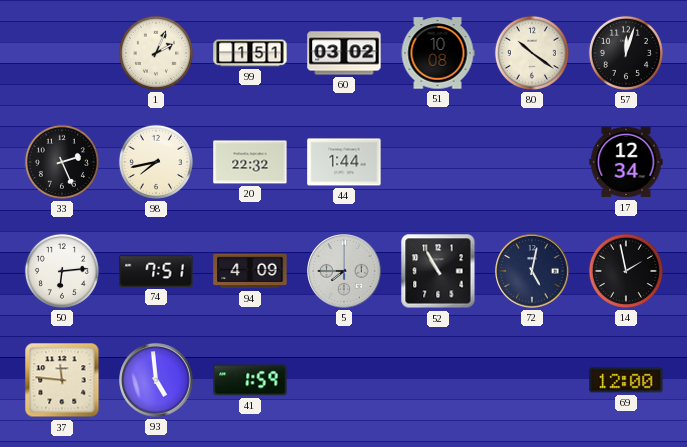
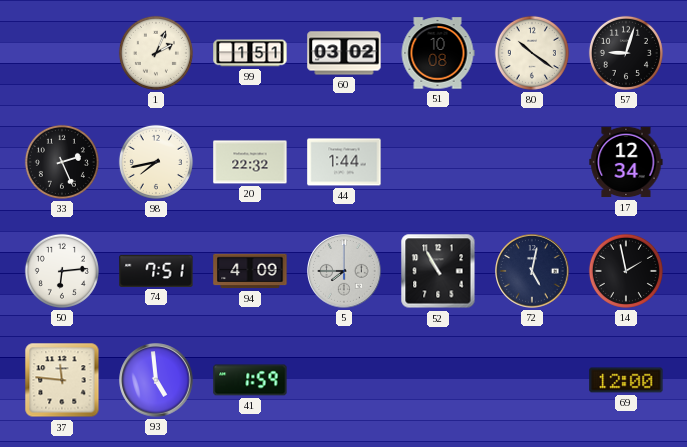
57: 12:03 -> 9:03 (626, 53)
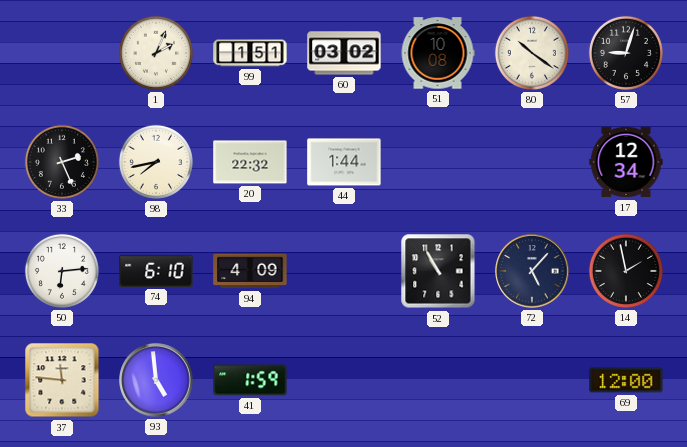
74: 7:51 -> 6:10 (156, 271)
5: 7:45 -> none (344, 271)
72: 5:02 -> 5:07 (532, 271)
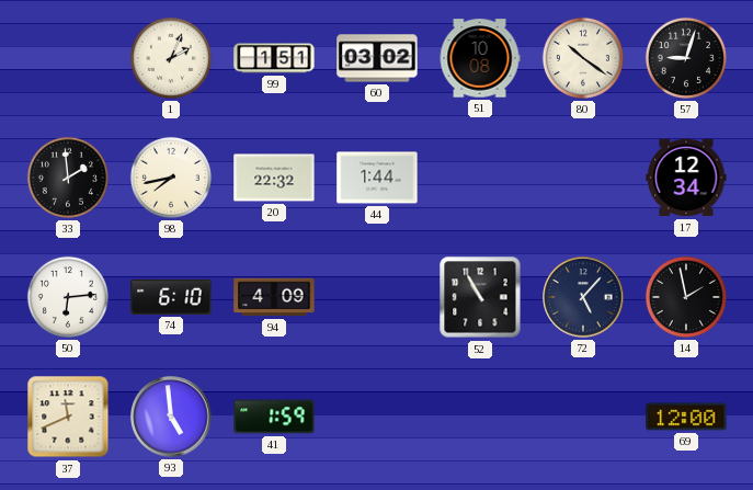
33: 2:26 -> 1:59 (68, 178)
37: 11:46 -> 11:41 (68, 417)
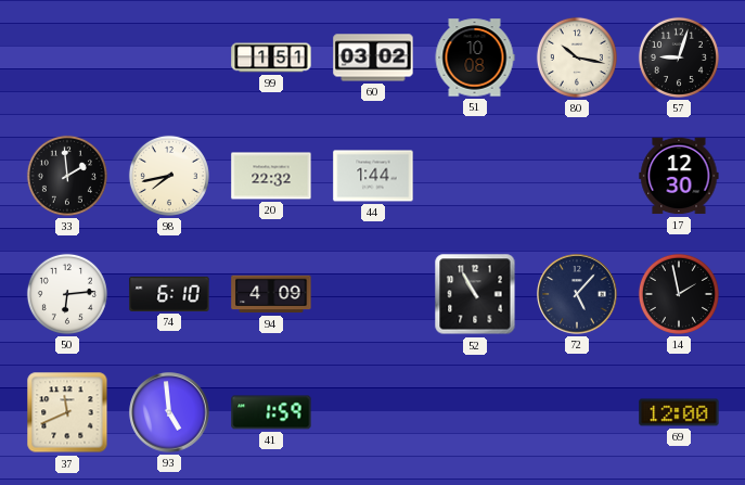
1: 2:04 -> none (171, 58)
80: 10:21 -> 10:17 (577, 58)
17: 12:34 -> 12:30 (679, 176)
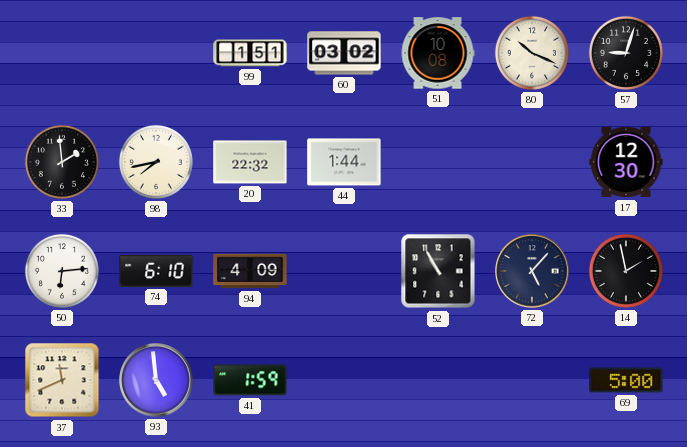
80: 10:17 -> 10:19 (532, 53)
69: 12:00 -> 5:00 (626, 380)
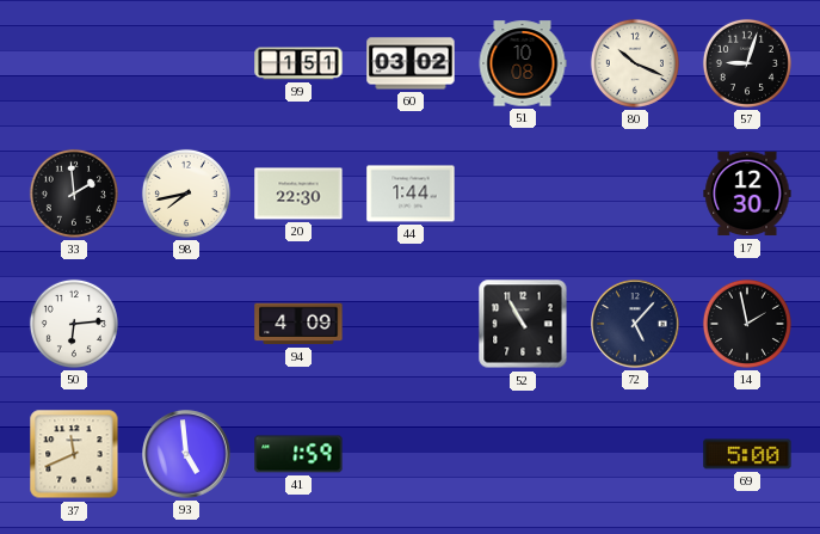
20: 22:32 -> 22:30 (298, 194)
74: 6:10 -> none (156, 271)
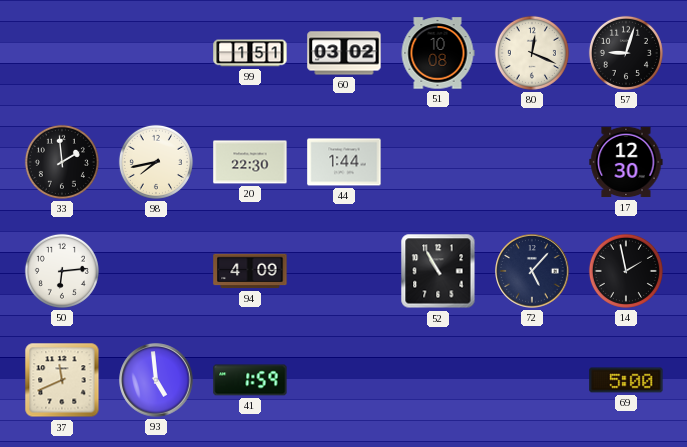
80: 10:19 -> 12:19 (532, 53)
